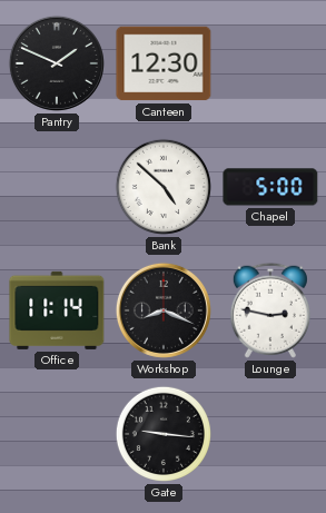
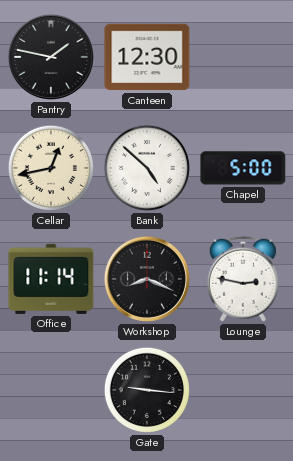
Pantry: 1:49 -> 1:47 (51, 57)
Cellar: none -> 12:43 (51, 168)
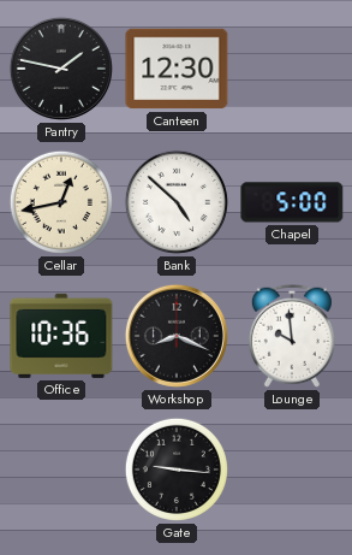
Office: 11:14 -> 10:36 (61, 336)
Lounge: 2:47 -> 9:59 (292, 336)
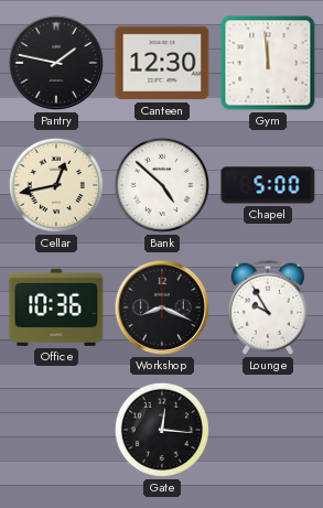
Gym: none -> 11:59 (268, 63)
Lounge: 9:59 -> 9:55 (268, 307)
Gate: 9:16 -> 12:16 (162, 430)
